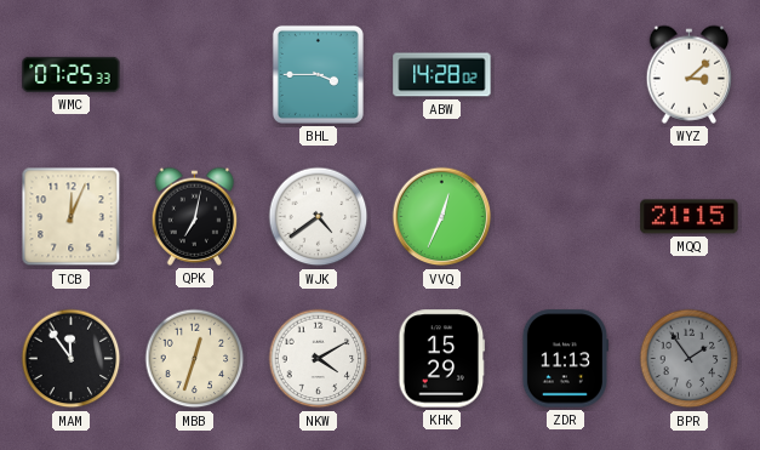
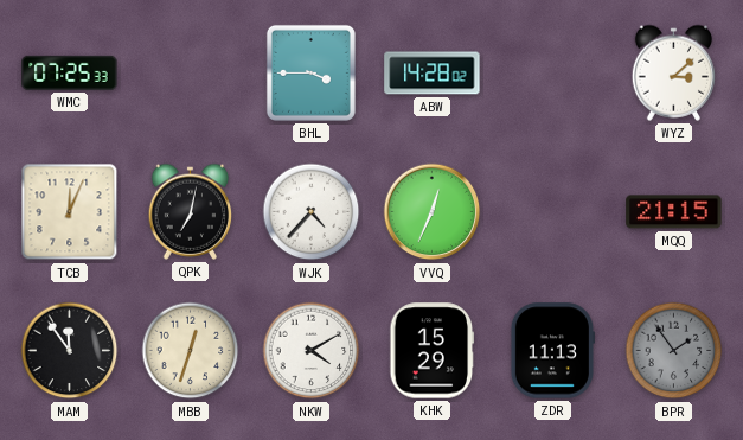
WJK: 4:39 -> 4:37 (312, 212)
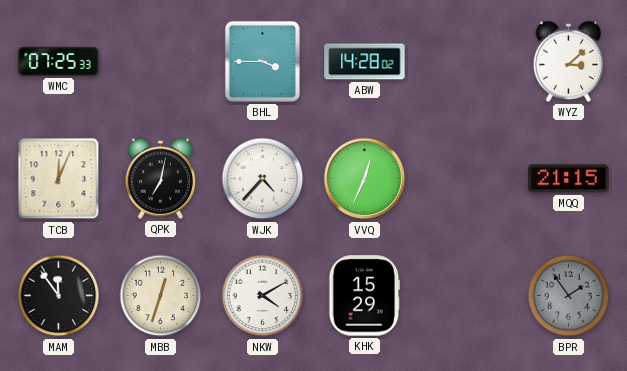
ZDR: 11:13 -> none (552, 351)
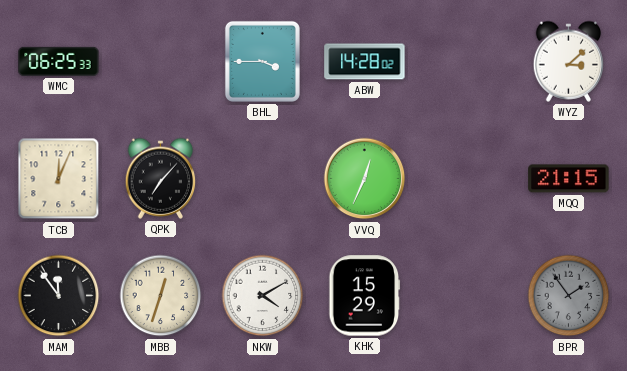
WMC: 07:25 -> 06:25 (59, 61)
QPK: 7:02 -> 7:07 (161, 178)
WJK: 4:37 -> none (263, 179)
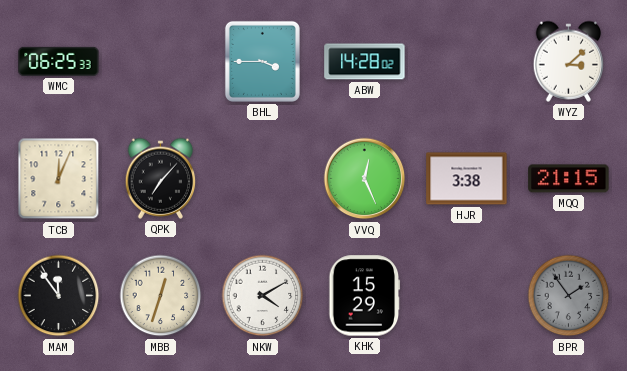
VVQ: 12:34 -> 12:26 (365, 179)
HJR: none -> 3:38 (467, 179)
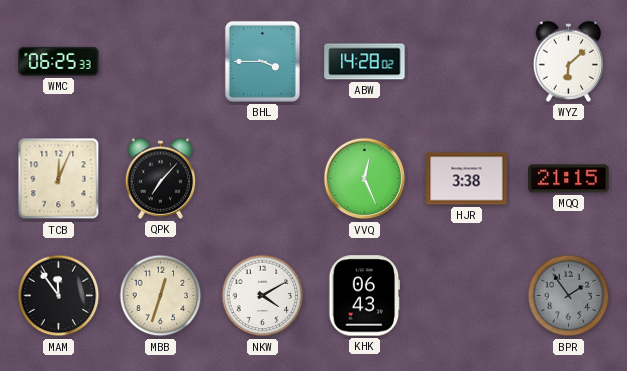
WYZ: 3:08 -> 6:08 (569, 61)
KHK: 15:29 -> 06:43 (365, 296)
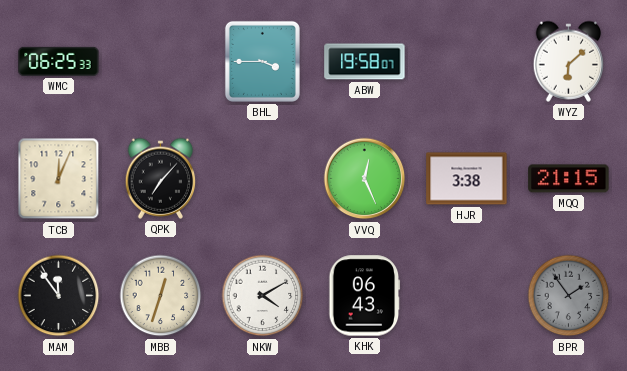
ABW: 14:28 -> 19:58 (365, 62)
